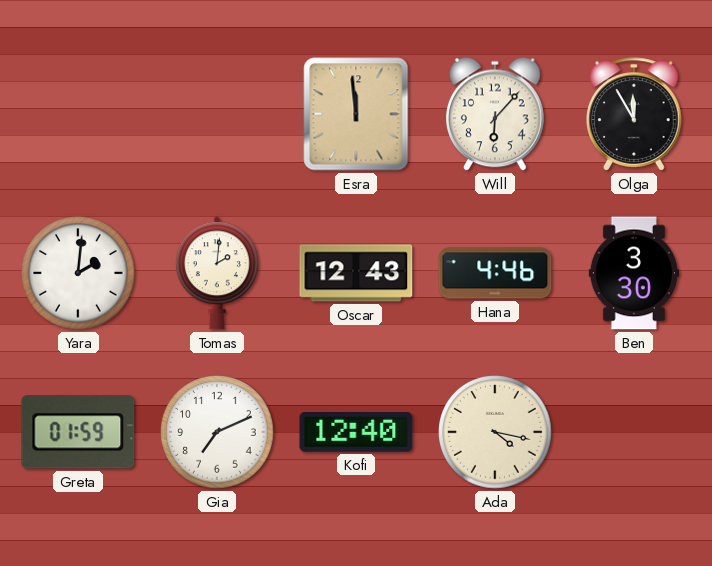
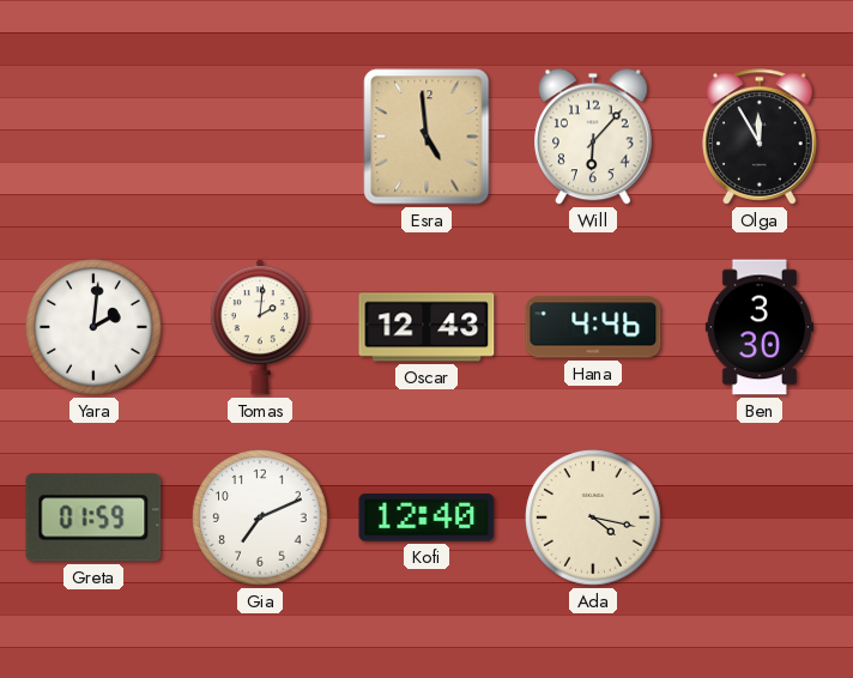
Esra: 11:59 -> 4:59 (426, 137)
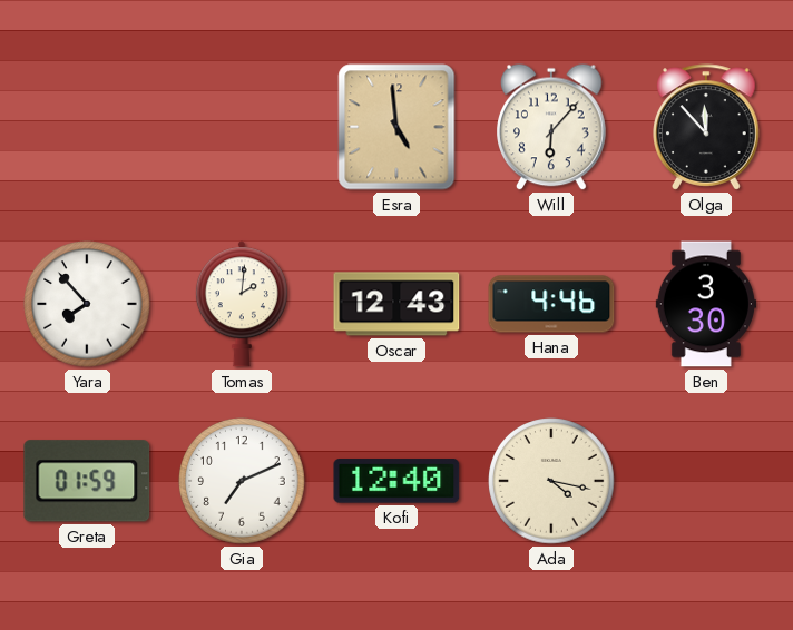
Olga: 11:55 -> 11:53 (706, 127)
Yara: 2:01 -> 7:53 (87, 304)
